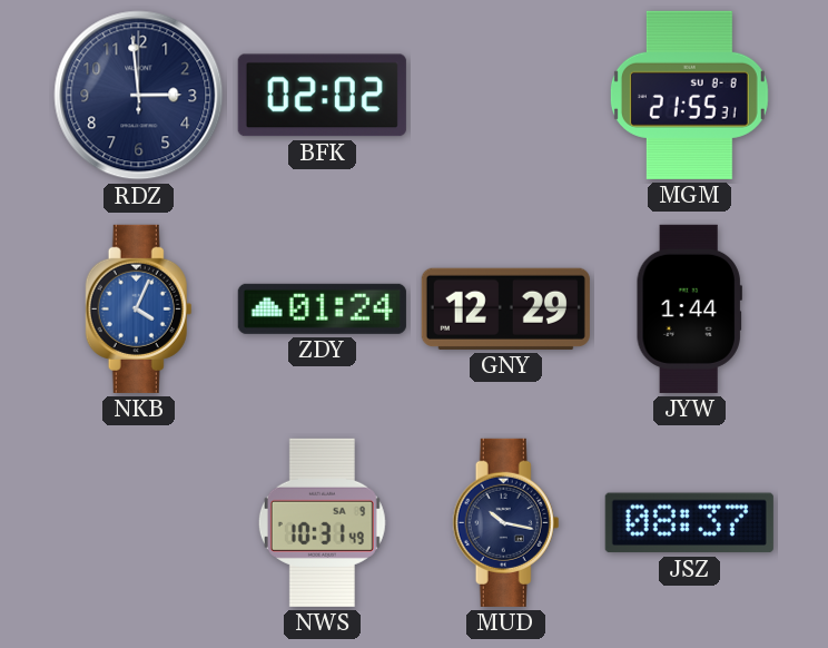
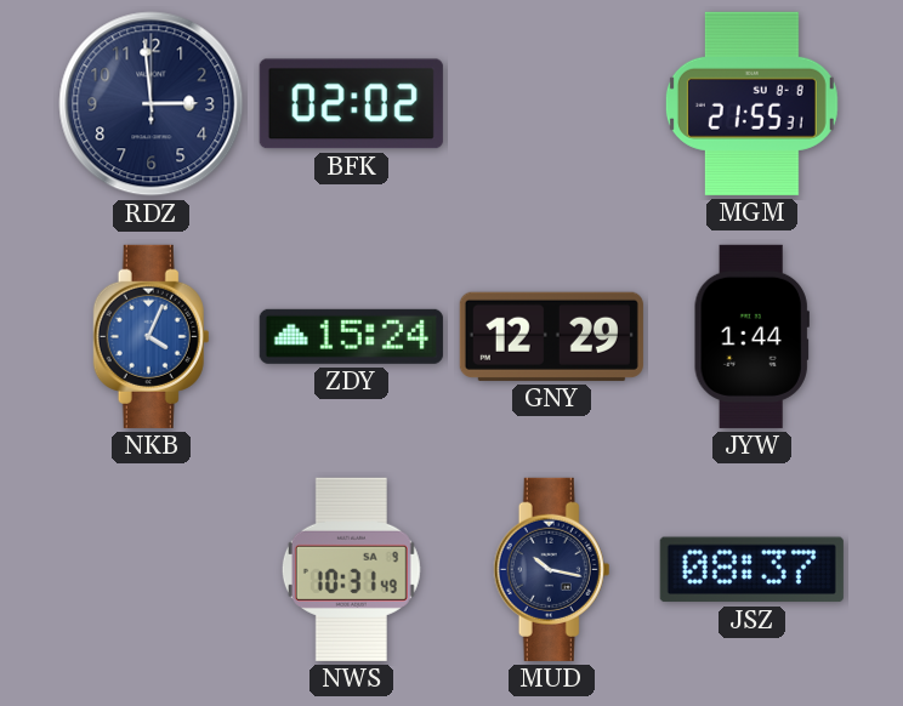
ZDY: 01:24 -> 15:24 (351, 336)
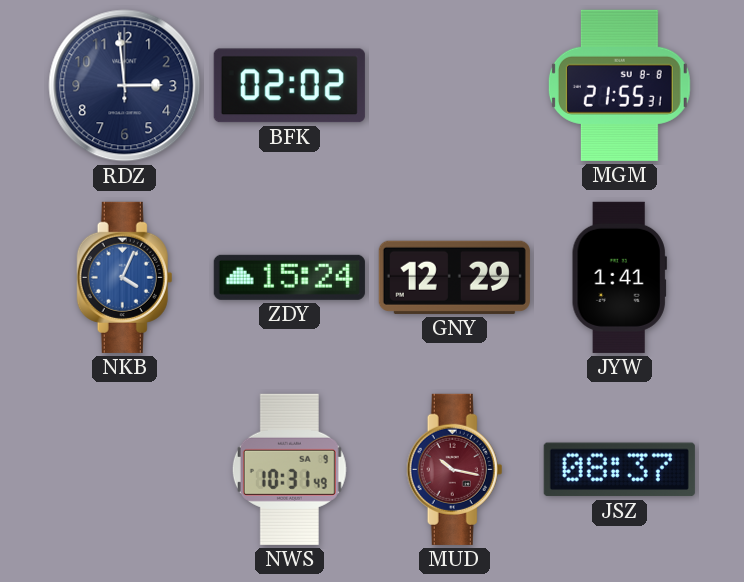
JYW: 1:44 -> 1:41 (619, 277)
MUD dial: navy -> burgundy (455, 469)
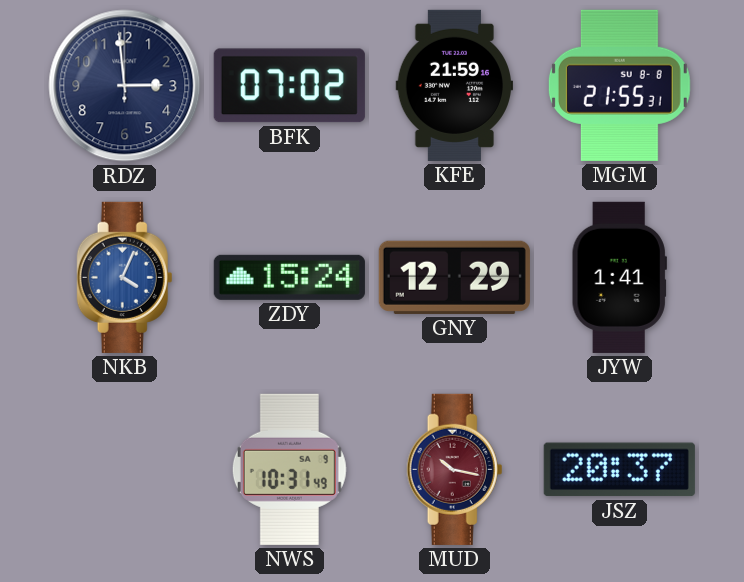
BFK: 02:02 -> 07:02 (289, 86)
KFE: none -> 21:59 (455, 85)
JSZ: 08:37 -> 20:37 (619, 470)
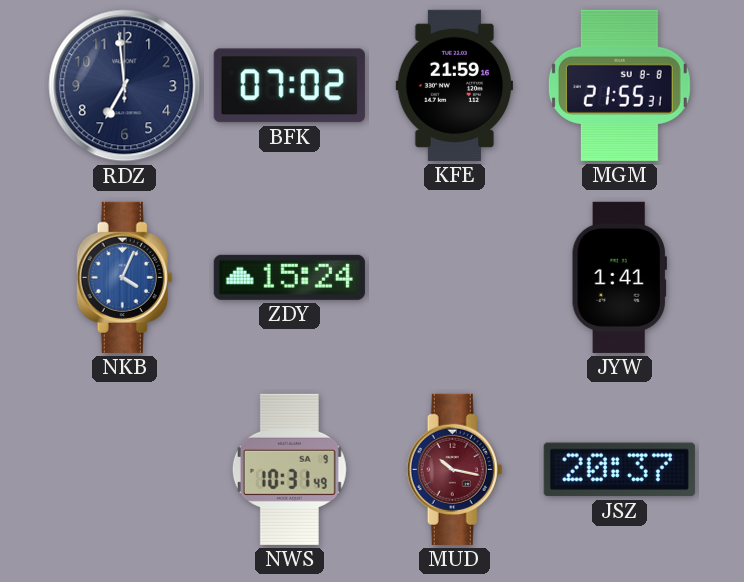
RDZ: 2:59 -> 6:59 (125, 86)
GNY: 12:29 -> none (454, 277)
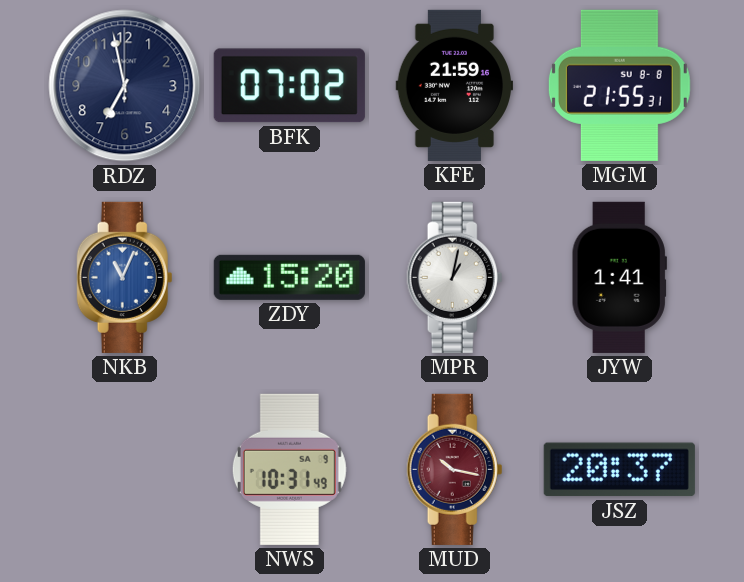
RDZ: 6:59 -> 6:58 (125, 86)
NKB: 4:04 -> 11:04 (125, 277)
ZDY: 15:24 -> 15:20 (289, 277)
MPR: none -> 1:02 (455, 277)
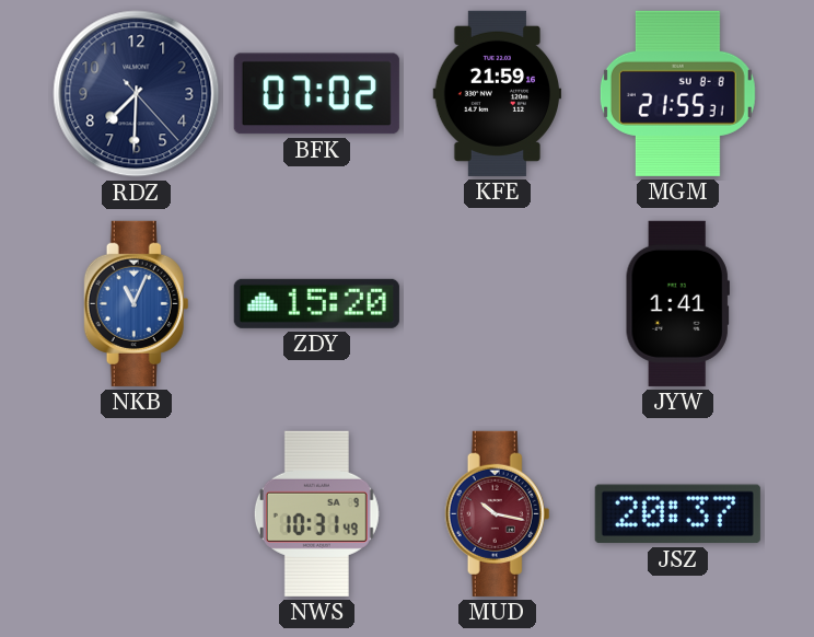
RDZ: 6:58 -> 7:30 (137, 94)
MPR: 1:02 -> none (455, 277)
